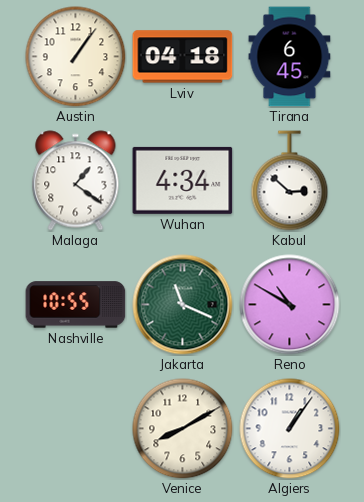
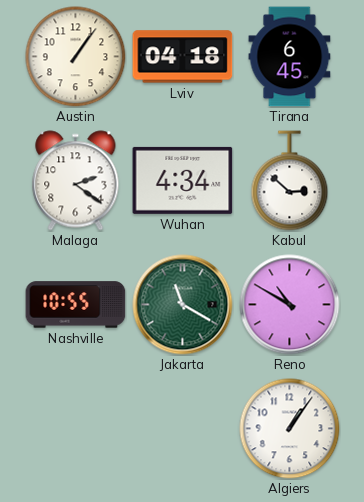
Malaga: 1:21 -> 2:21 (76, 181)
Jakarta: 11:19 -> 11:20 (183, 305)
Venice: 8:10 -> none (183, 429)
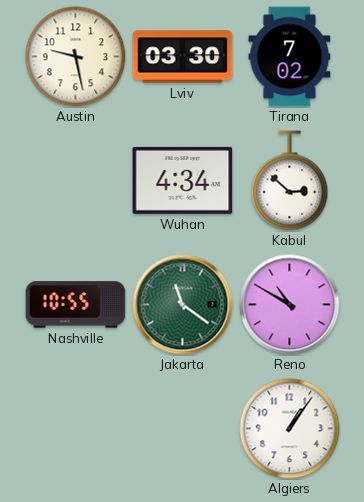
Austin: 1:06 -> 9:28 (76, 57)
Lviv: 04:18 -> 03:30 (183, 57)
Tirana: 6:45 -> 7:02 (290, 57)
Malaga: 2:21 -> none (76, 181)
Jakarta: 11:20 -> 11:21 (183, 305)
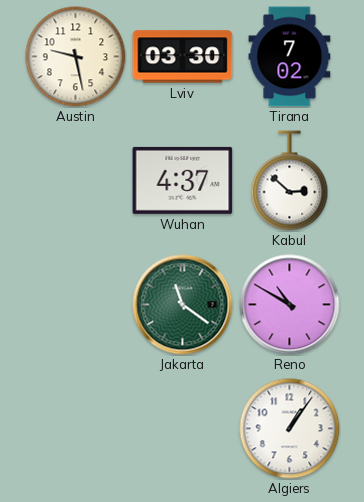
Wuhan: 4:34 -> 4:37 (183, 180)
Nashville: 10:55 -> none (76, 305)
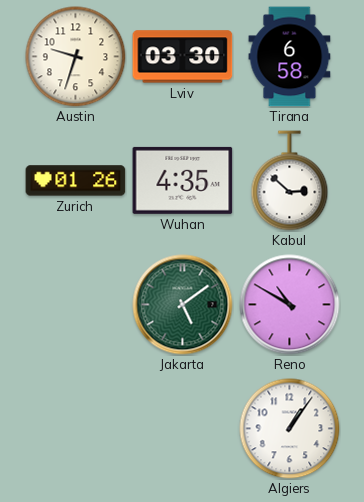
Austin: 9:28 -> 9:33 (76, 57)
Tirana: 7:02 -> 6:58 (290, 57)
Zurich: none -> 01:26 (76, 181)
Wuhan: 4:37 -> 4:35 (183, 180)
Jakarta: 11:21 -> 5:09 (183, 305)
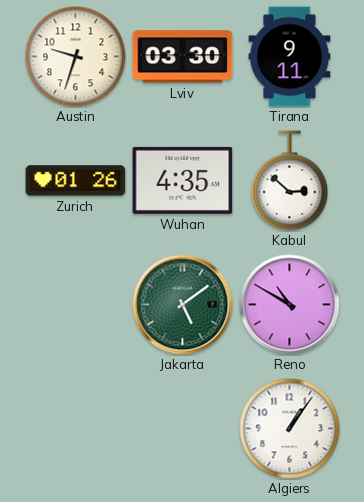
Tirana: 6:58 -> 9:11 (290, 57)
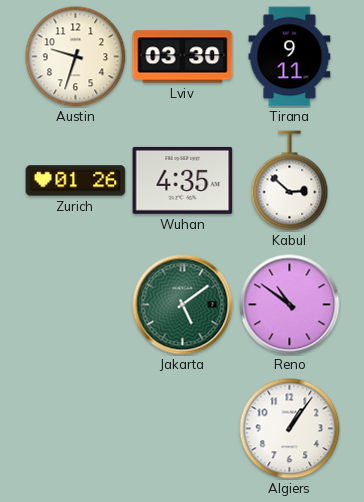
Reno: 10:50 -> 10:51 (290, 305)
